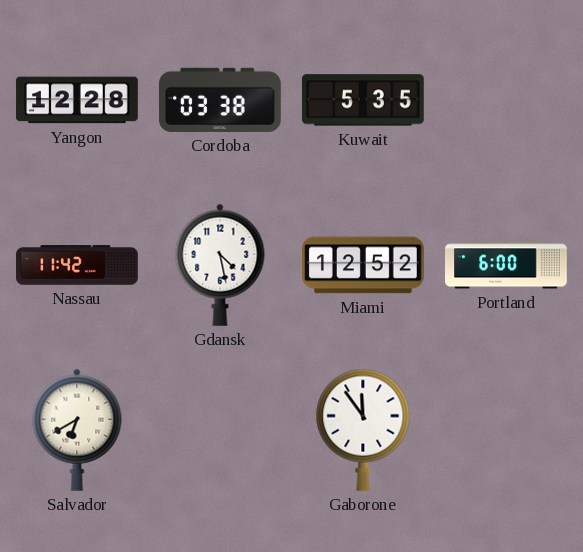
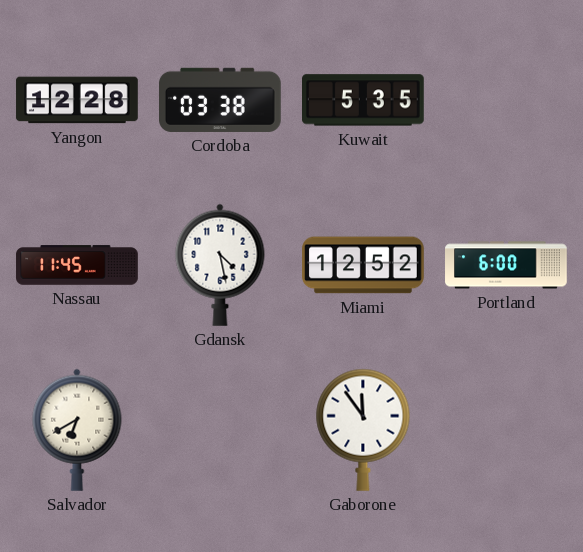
Nassau: 11:42 -> 11:45 (77, 265)
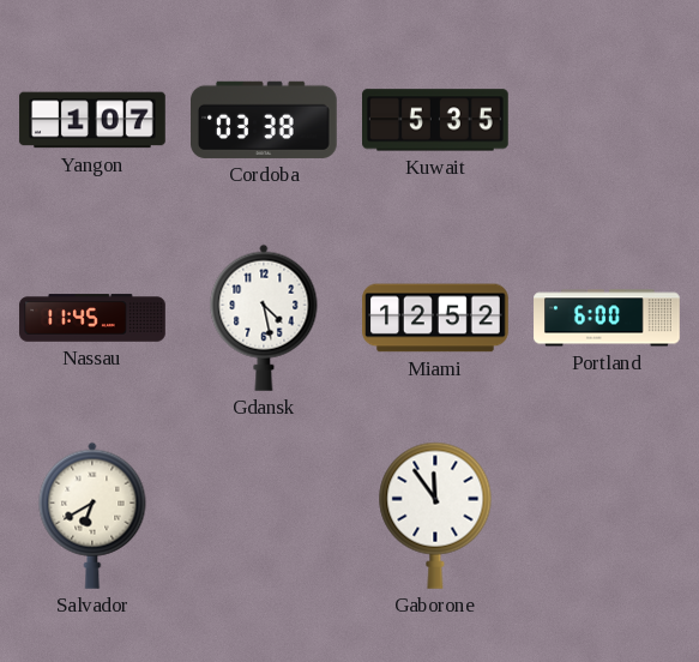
Yangon: 12:28 -> 1:07 (92, 120)
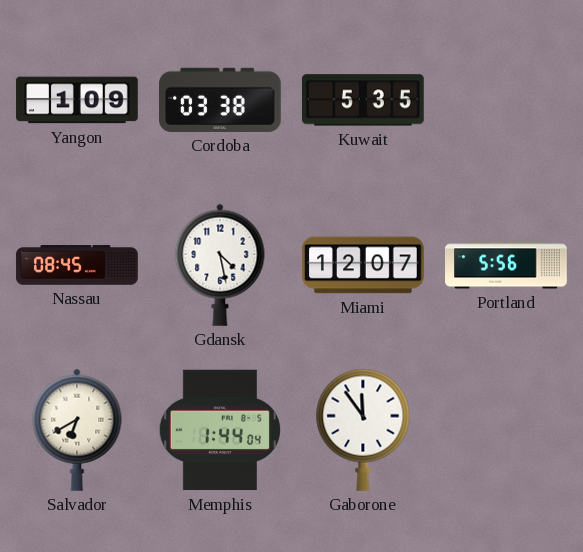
Yangon: 1:07 -> 1:09 (77, 100)
Nassau: 11:45 -> 08:45 (77, 265)
Miami: 12:52 -> 12:07 (363, 265)
Portland: 6:00 -> 5:56 (506, 265)
Memphis: none -> 1:44 (220, 430)
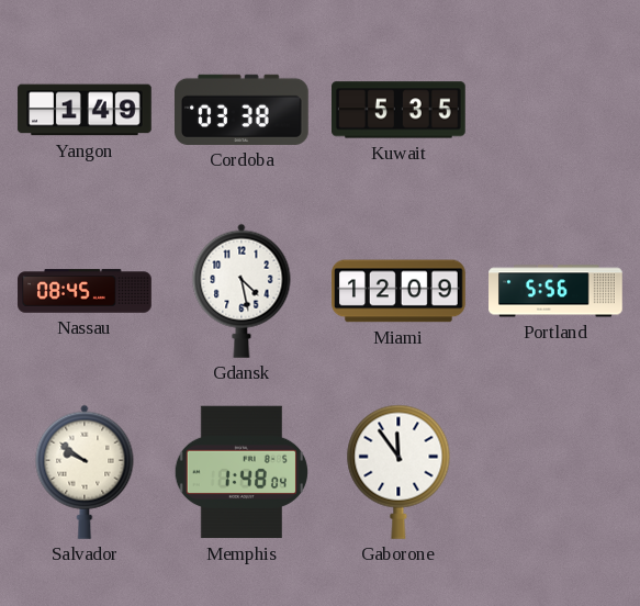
Yangon: 1:09 -> 1:49 (85, 110)
Miami: 12:07 -> 12:09 (398, 291)
Salvador: 6:40 -> 9:51 (85, 472)
Memphis: 1:44 -> 1:48 (242, 472)
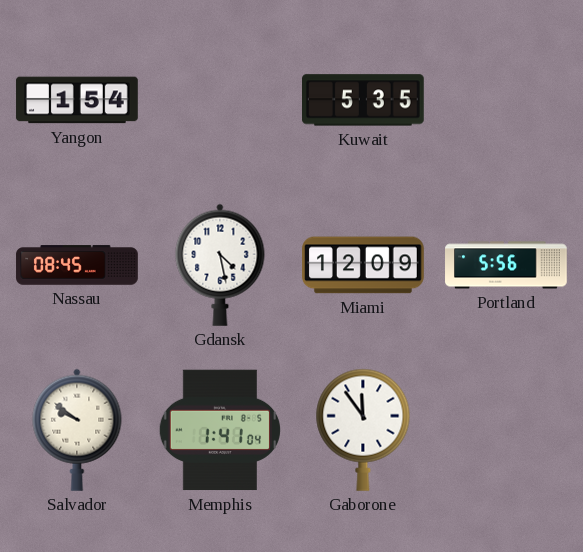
Yangon: 1:49 -> 1:54 (77, 100)
Cordoba: 03:38 -> none (243, 110)
Memphis: 1:48 -> 1:41 (220, 430)
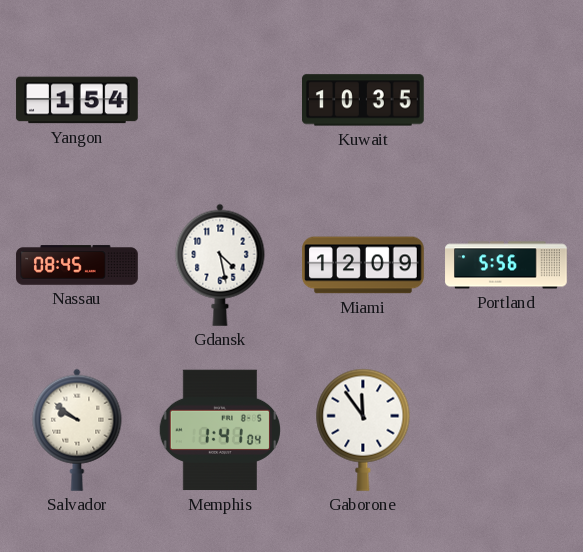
Kuwait: 5:35 -> 10:35 (364, 100)
